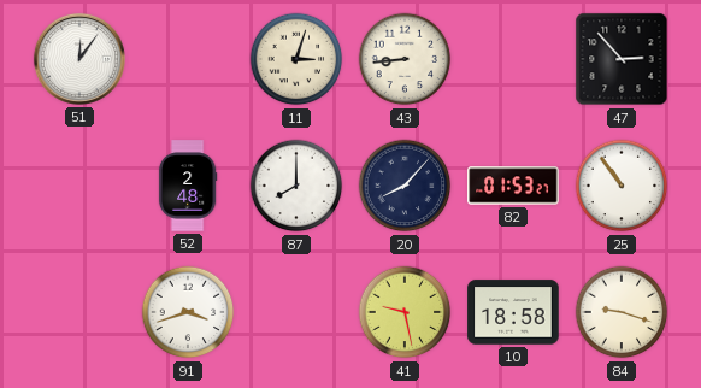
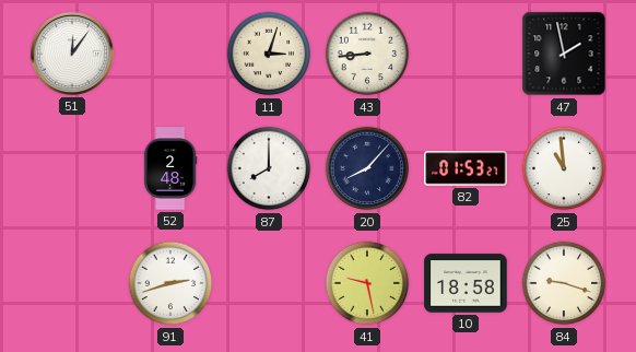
47: 2:53 -> 1:58 (564, 54)
25: 10:54 -> 10:59 (564, 168)
91: 3:42 -> 2:42 (170, 283)
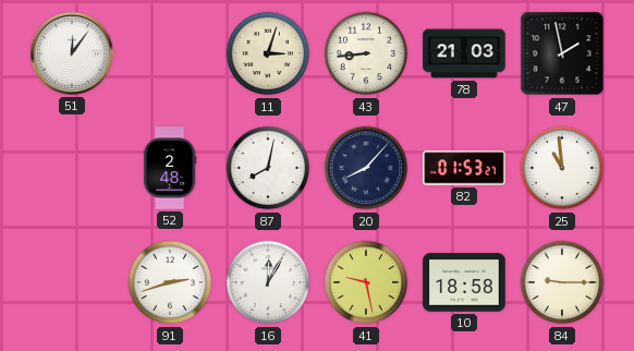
78: none -> 21:03 (464, 53)
87: 8:00 -> 8:02 (268, 168)
16: none -> 12:05 (268, 282)
84: 9:18 -> 9:15 (562, 282)
